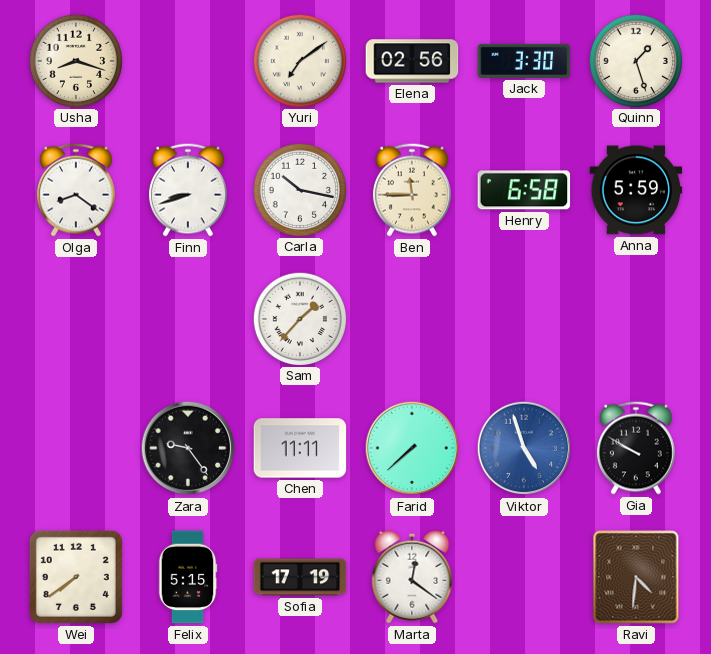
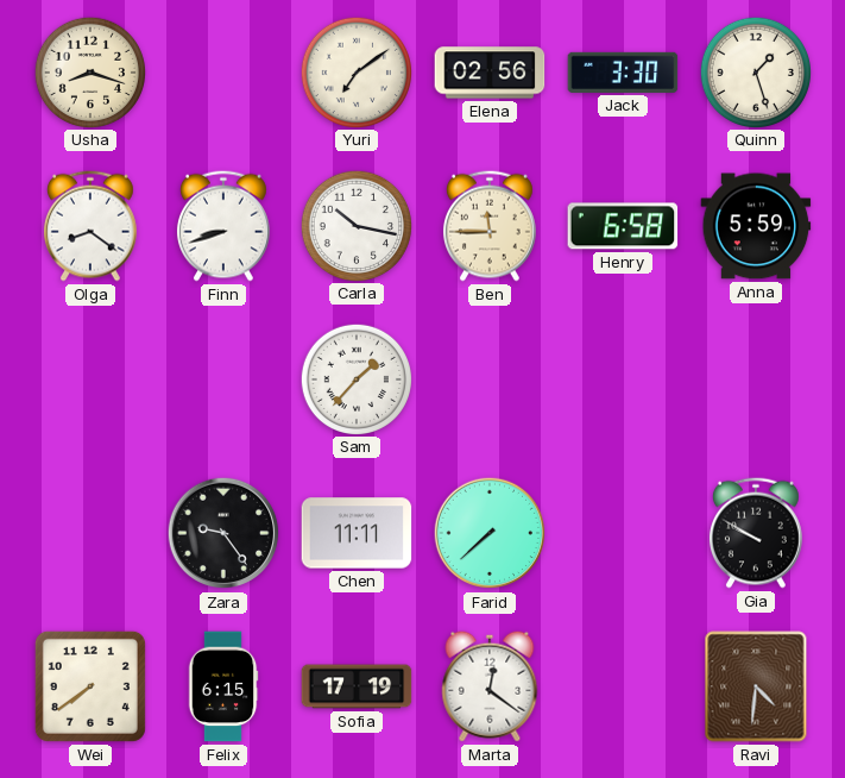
Viktor: 4:57 -> none (524, 448)
Felix: 5:15 -> 6:15 (223, 686)
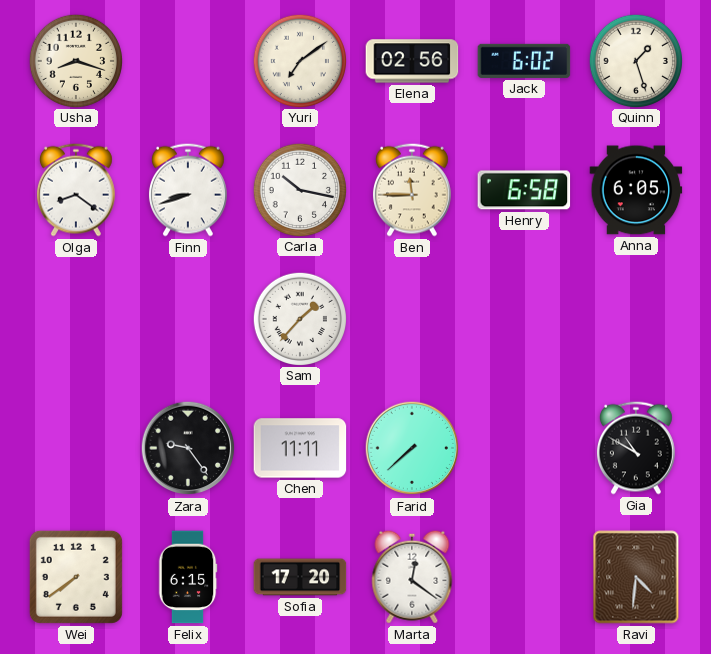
Jack: 3:30 -> 6:02 (524, 61)
Anna: 5:59 -> 6:05 (636, 190)
Gia: 9:50 -> 10:50 (636, 448)
Sofia: 17:19 -> 17:20 (300, 577)
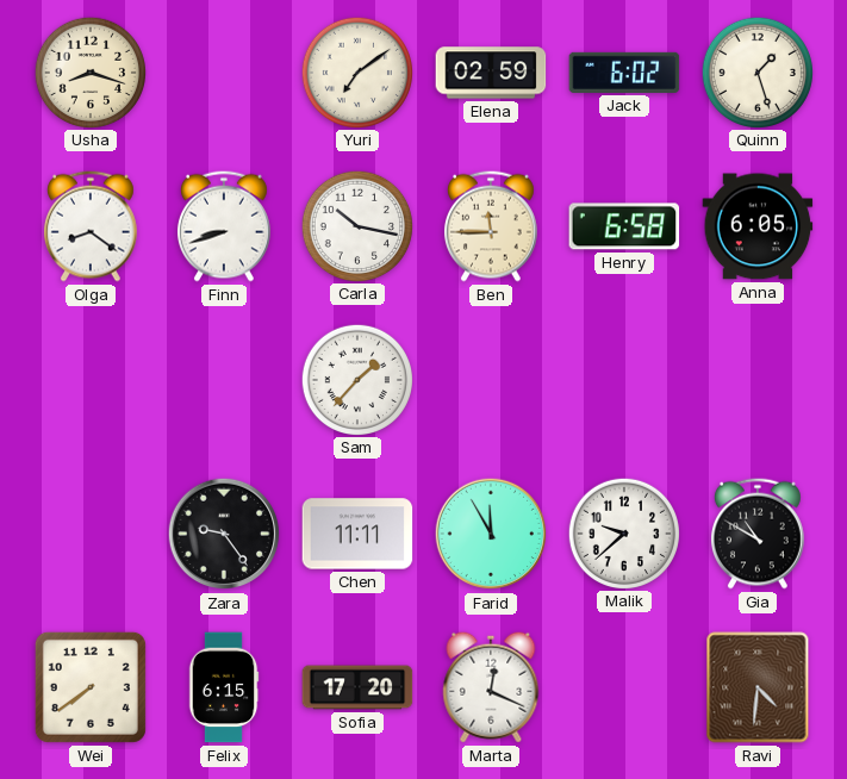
Elena: 02:56 -> 02:59 (491, 73)
Farid: 7:38 -> 11:55 (491, 534)
Malik: none -> 9:38 (623, 532)
Marta: 12:21 -> 12:19 (491, 687)
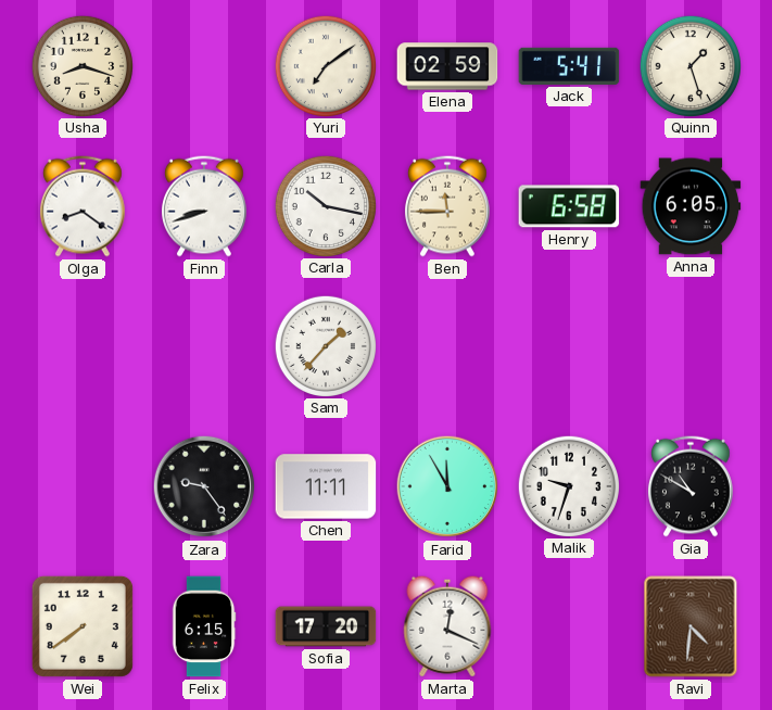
Jack: 6:02 -> 5:41 (569, 66)
Malik: 9:38 -> 9:33 (568, 485)
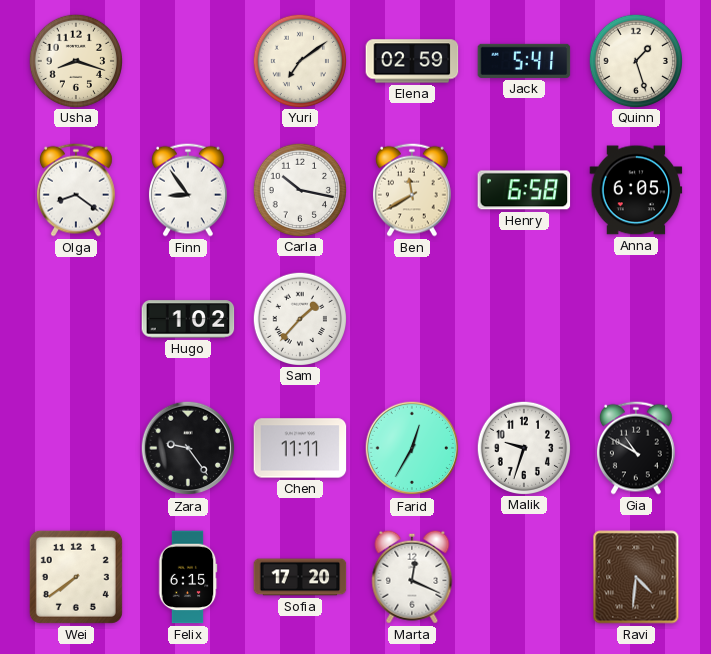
Finn: 8:42 -> 8:54 (188, 190)
Ben: 11:45 -> 11:40 (412, 190)
Hugo: none -> 1:02 (188, 319)
Farid: 11:55 -> 12:35 (412, 448)
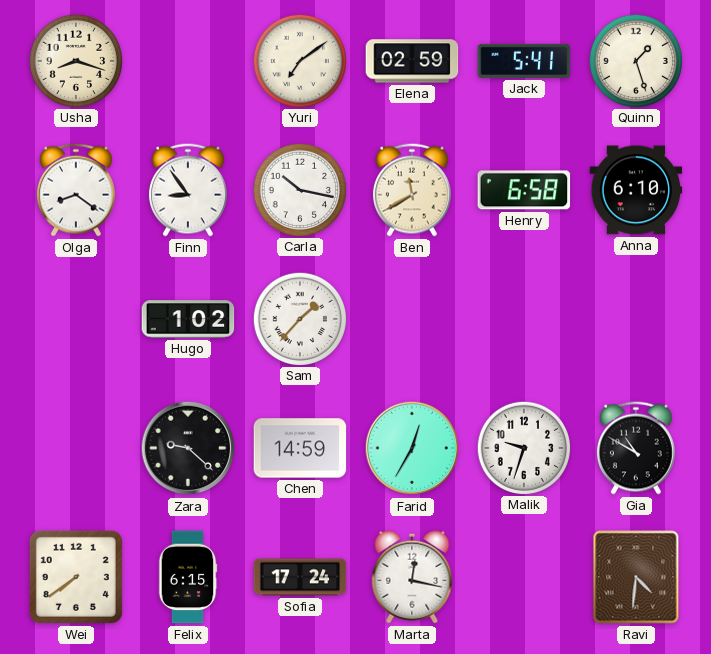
Anna: 6:05 -> 6:10 (636, 190)
Zara: 9:24 -> 9:22 (188, 448)
Chen: 11:11 -> 14:59 (300, 448)
Sofia: 17:20 -> 17:24 (300, 577)
Marta: 12:19 -> 12:17 (412, 577)
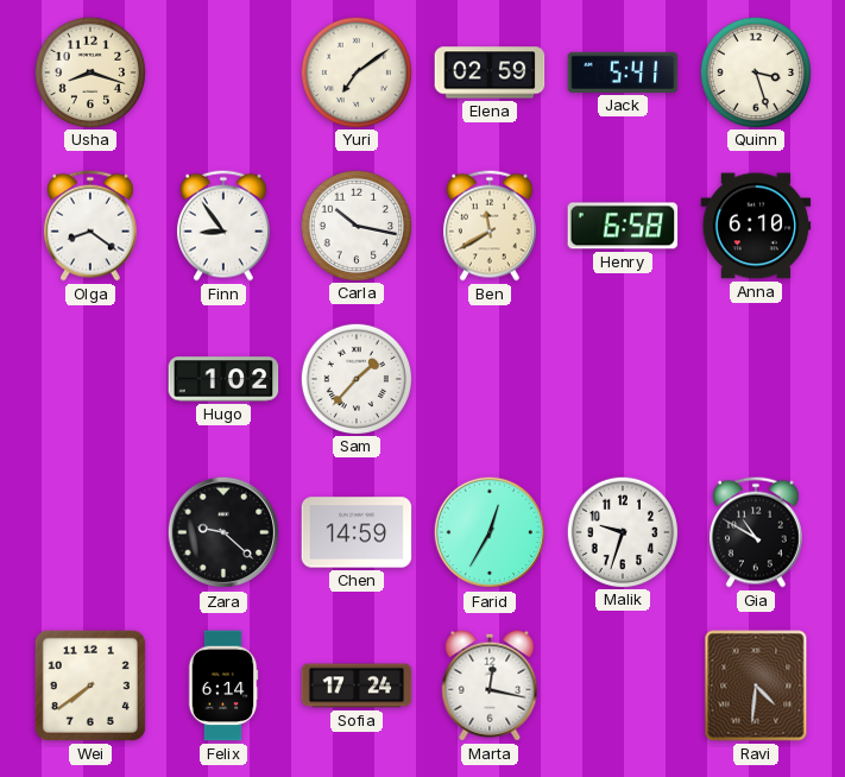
Quinn: 1:27 -> 3:27 (755, 71)
Felix: 6:15 -> 6:14 (223, 686)
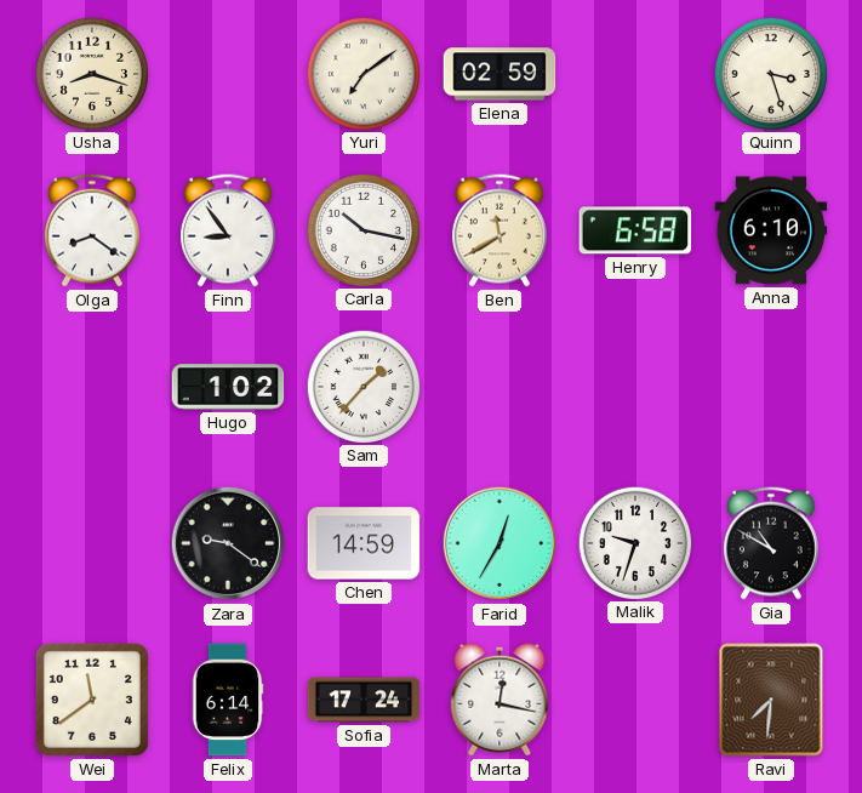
Jack: 5:41 -> none (623, 72)
Zara: 9:22 -> 9:21 (228, 543)
Wei: 7:39 -> 11:39 (92, 700)
Ravi: 4:31 -> 7:31 (771, 700)
